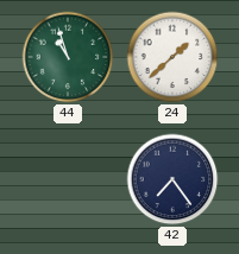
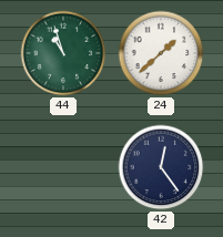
42: 7:24 -> 12:24 (161, 167)
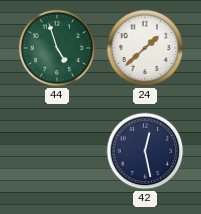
44: 10:57 -> 4:57 (57, 48)
42: 12:24 -> 12:28 (145, 151)
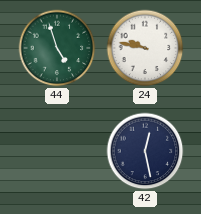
24: 1:38 -> 9:47 (145, 48)
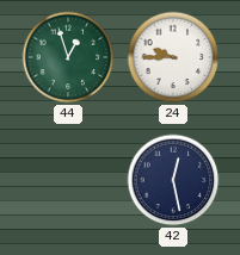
44: 4:57 -> 12:57 (68, 57)
24: 9:47 -> 9:45 (173, 57)
